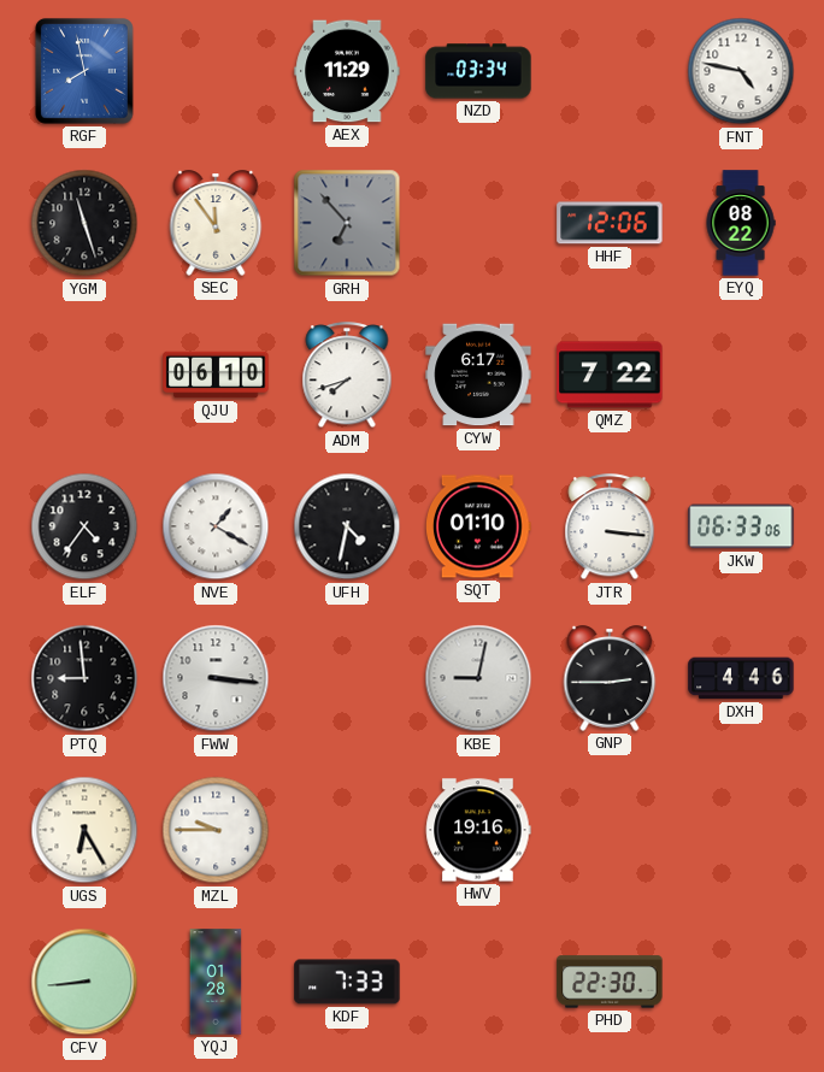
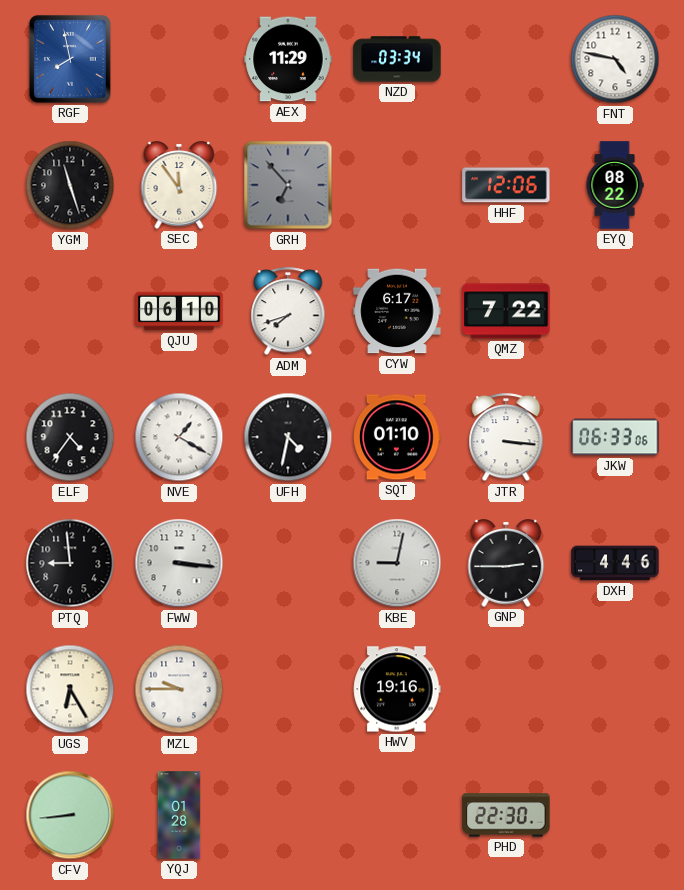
KDF: 7:33 -> none (347, 982)
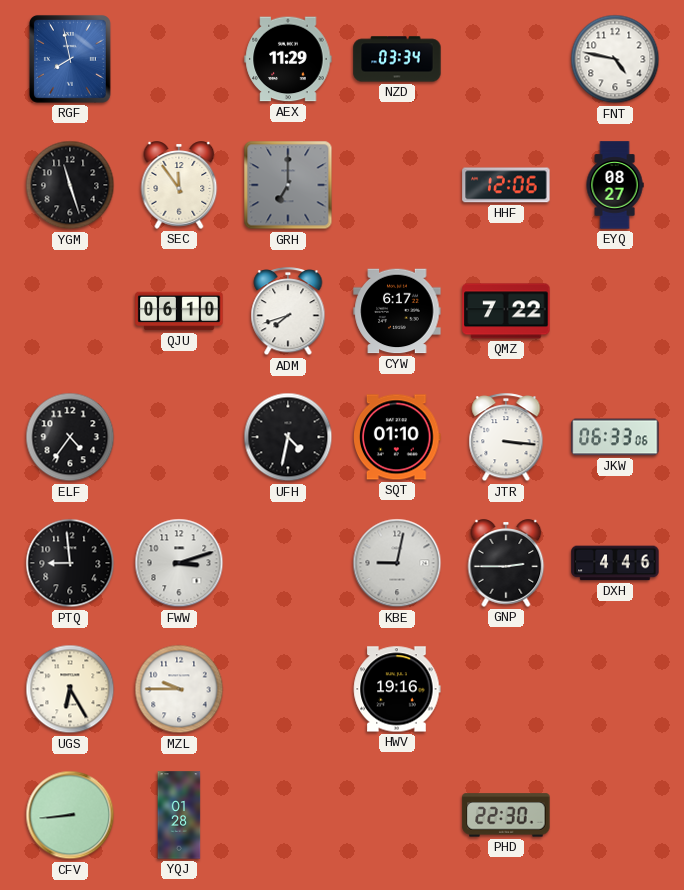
GRH: 6:53 -> 7:00 (288, 185)
EYQ: 08:22 -> 08:27 (615, 185)
NVE: 1:20 -> none (179, 437)
FWW: 3:16 -> 3:12 (179, 563)
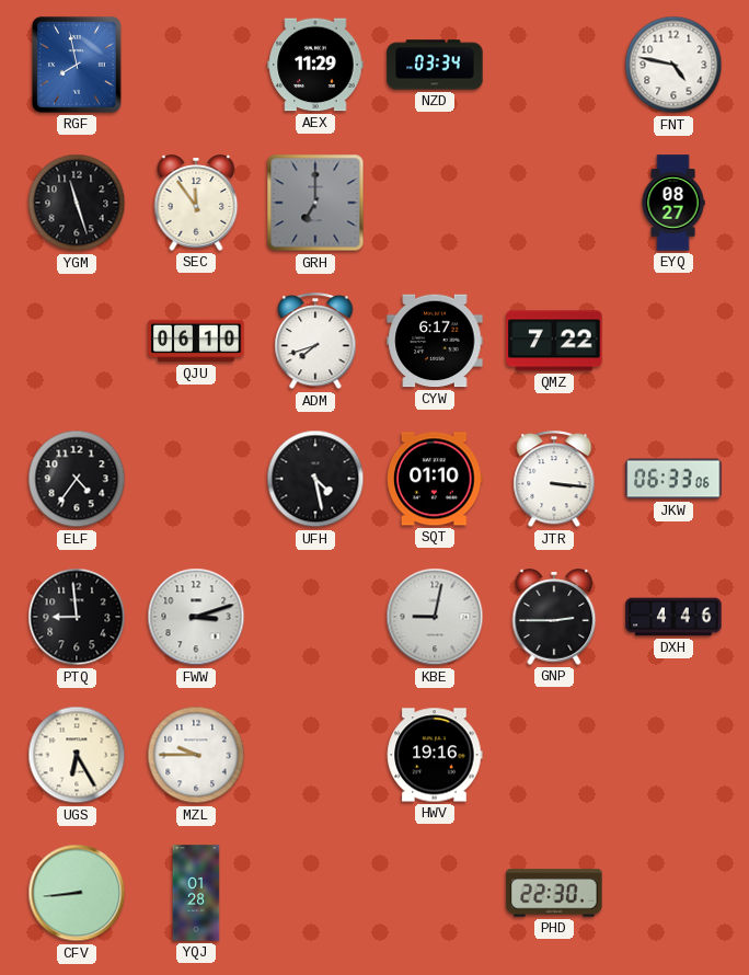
HHF: 12:06 -> none (506, 185)
UFH: 4:32 -> 4:28 (315, 479)
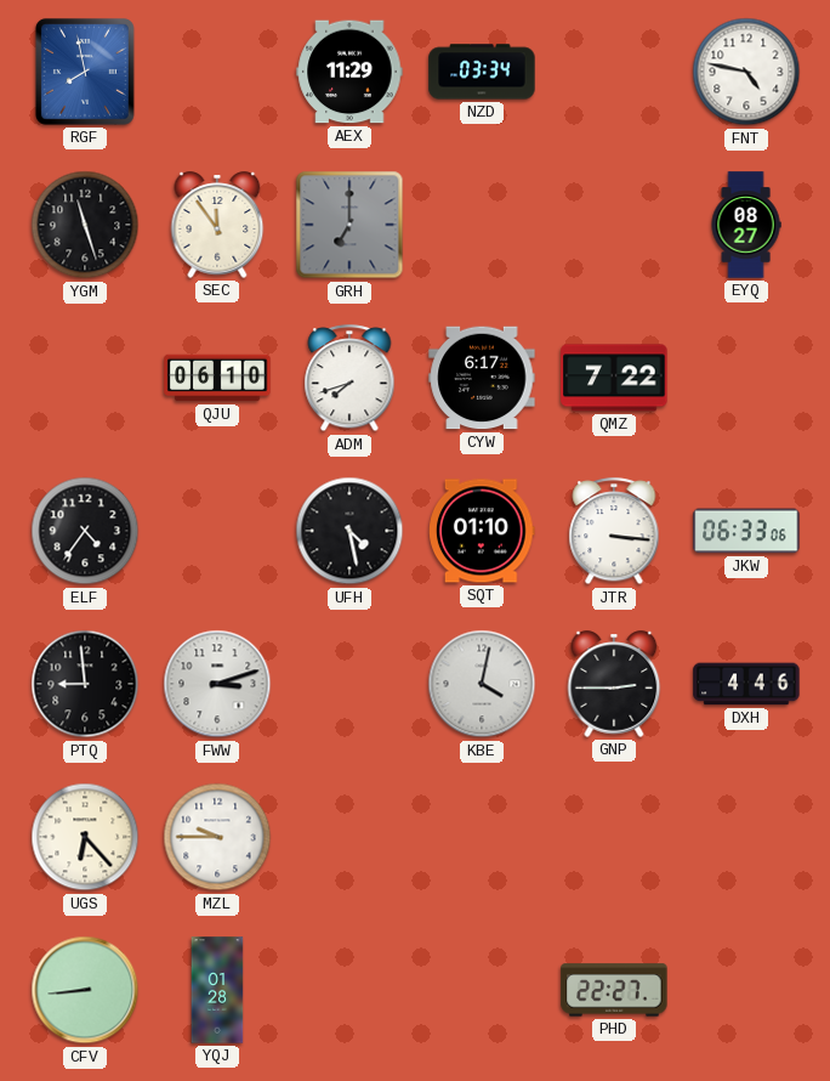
KBE: 9:02 -> 4:02 (482, 684)
UGS: 6:25 -> 6:23 (85, 837)
HWV: 19:16 -> none (435, 755)
PHD: 22:30 -> 22:27 (614, 990)
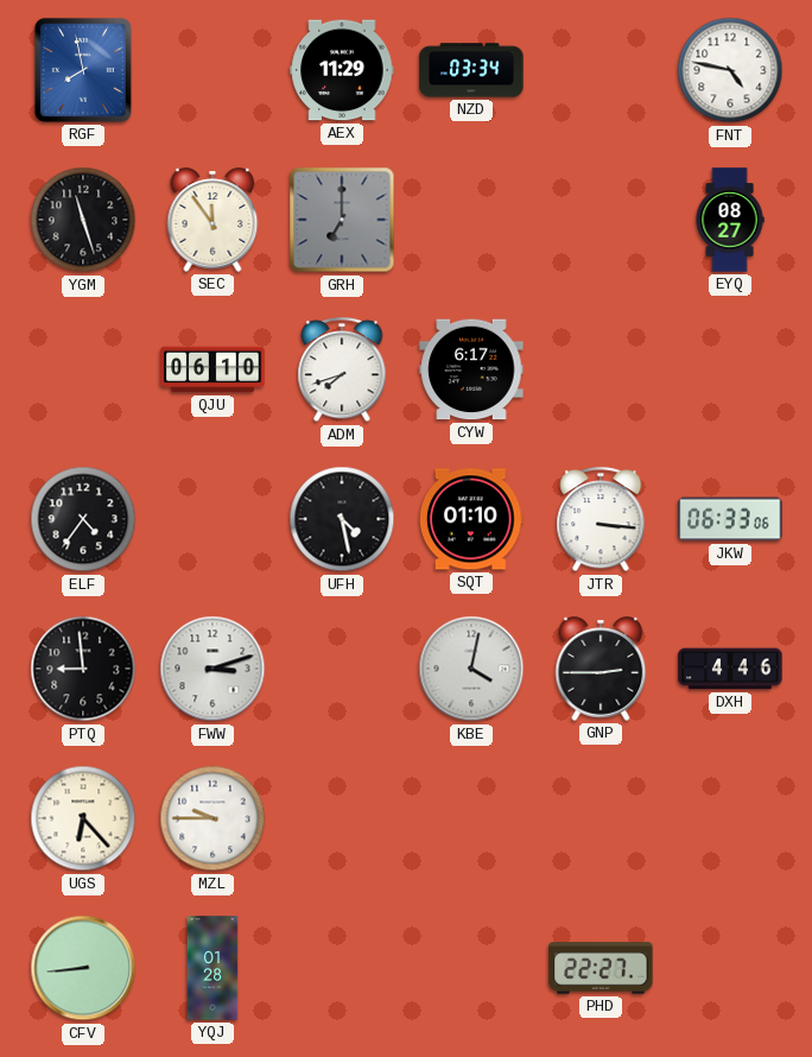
QMZ: 7:22 -> none (614, 378)
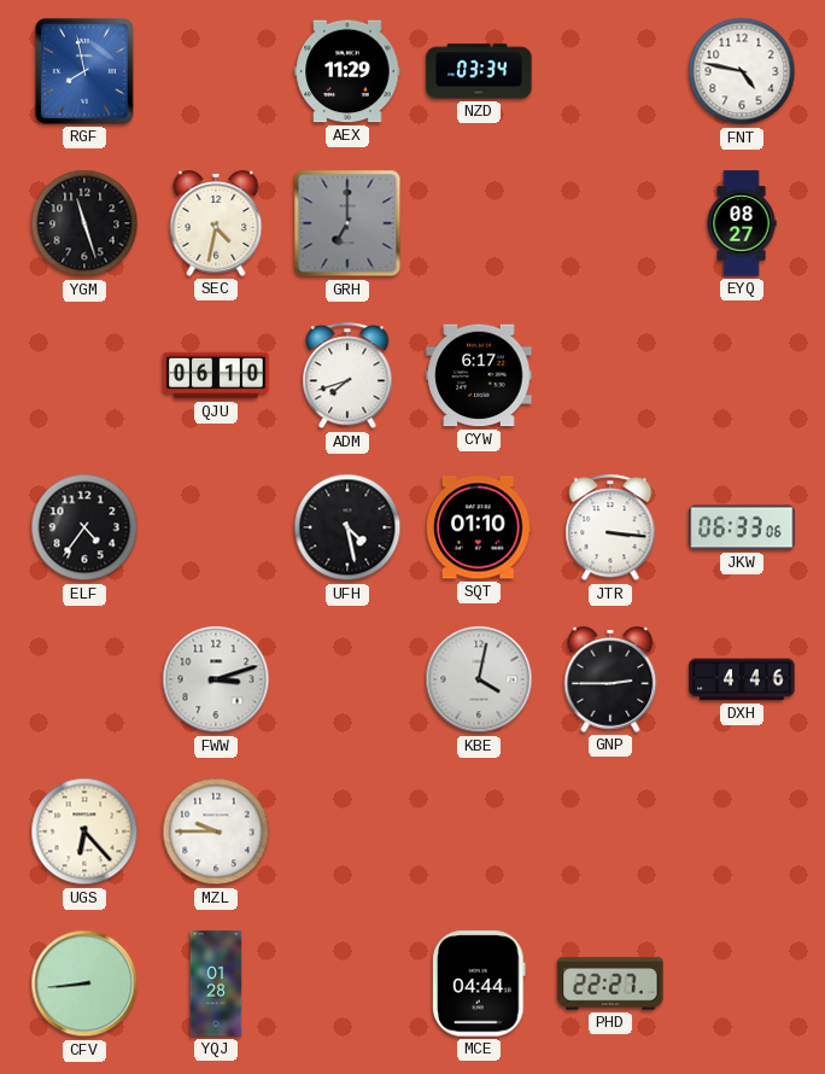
SEC: 11:54 -> 4:32 (216, 223)
PTQ: 8:59 -> none (83, 669)
MCE: none -> 04:44 (479, 983)
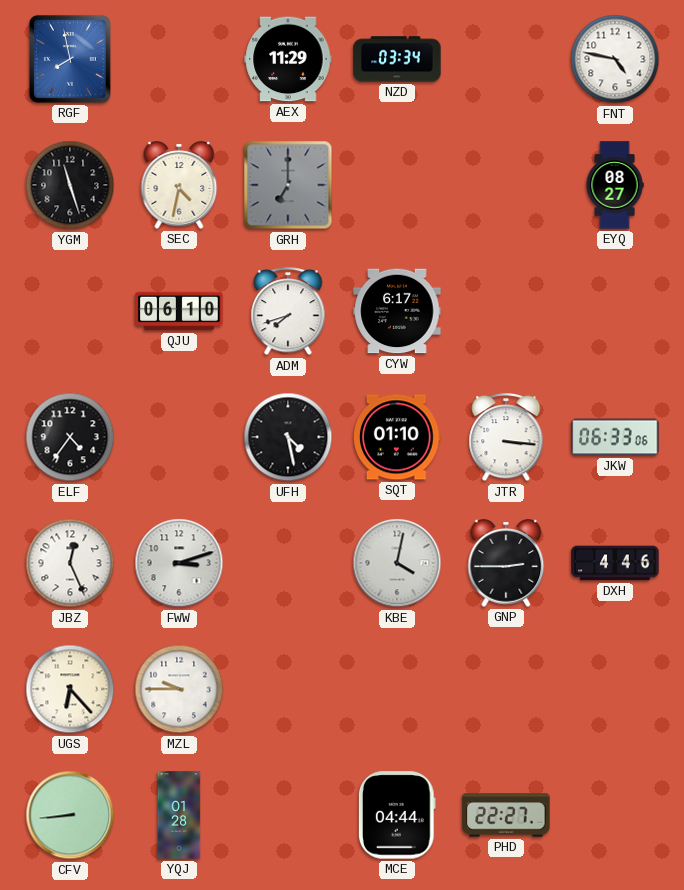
JBZ: none -> 12:26 (70, 563)
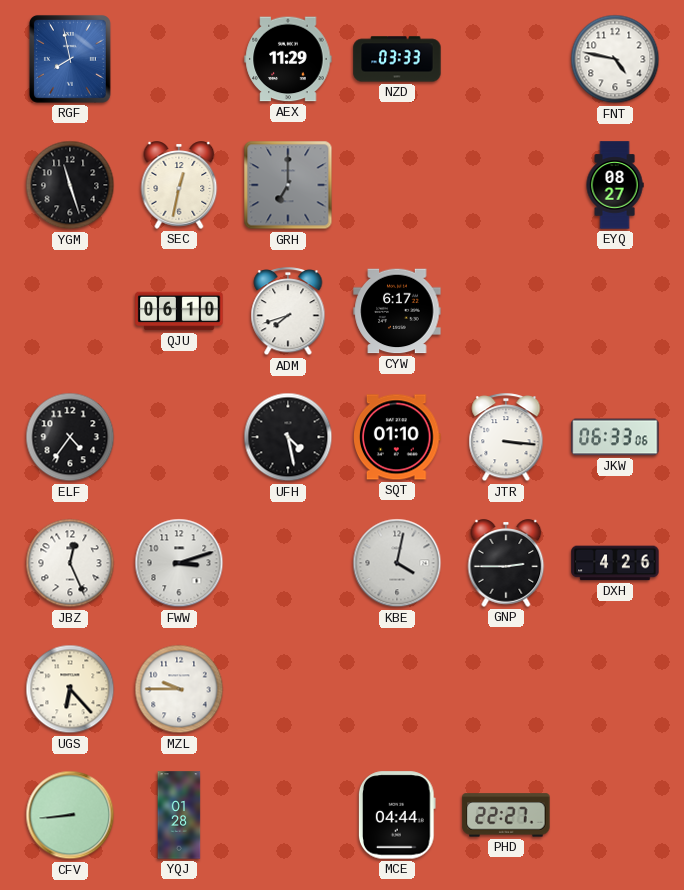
NZD: 03:34 -> 03:33 (397, 59)
SEC: 4:32 -> 12:32 (179, 185)
DXH: 4:46 -> 4:26 (615, 563)
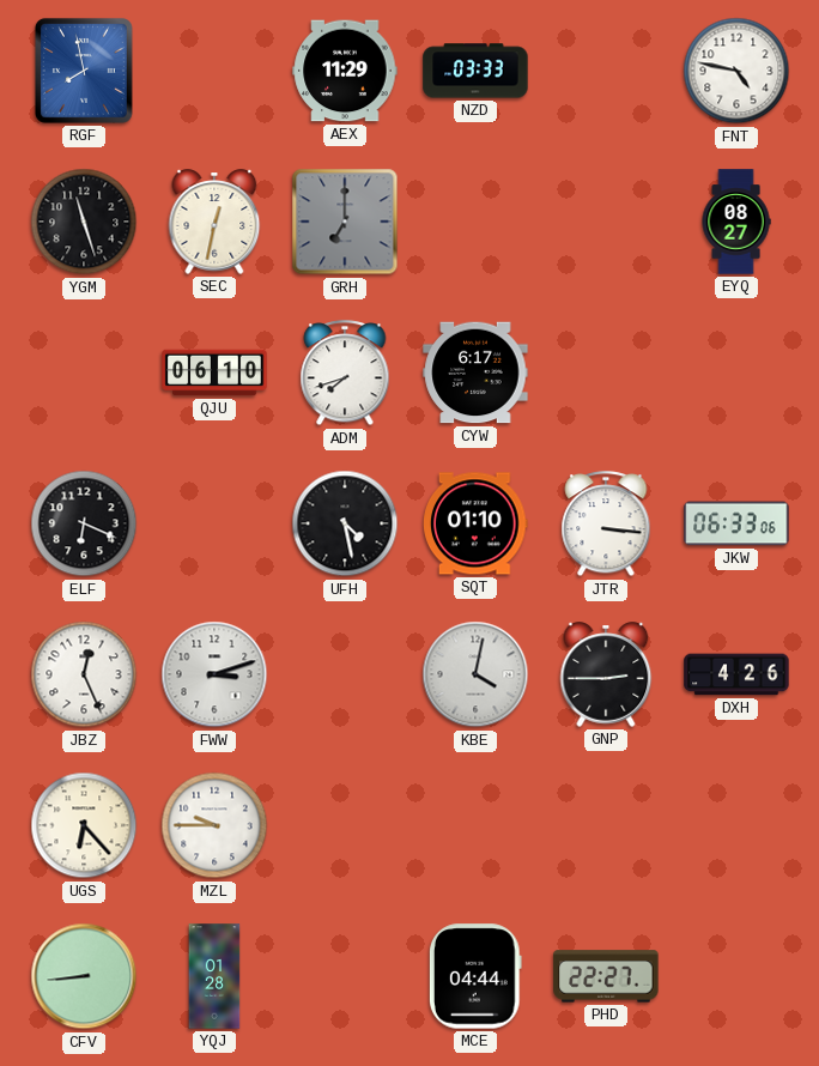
ELF: 4:36 -> 6:19 (84, 523)
